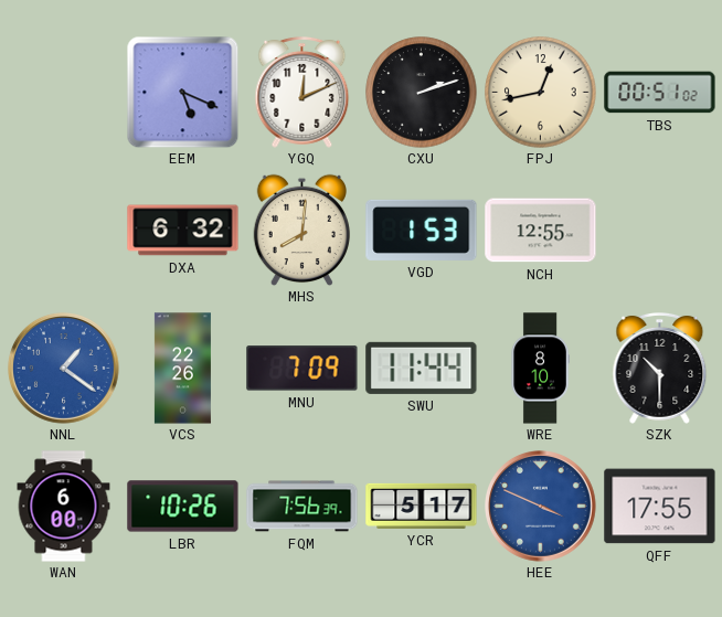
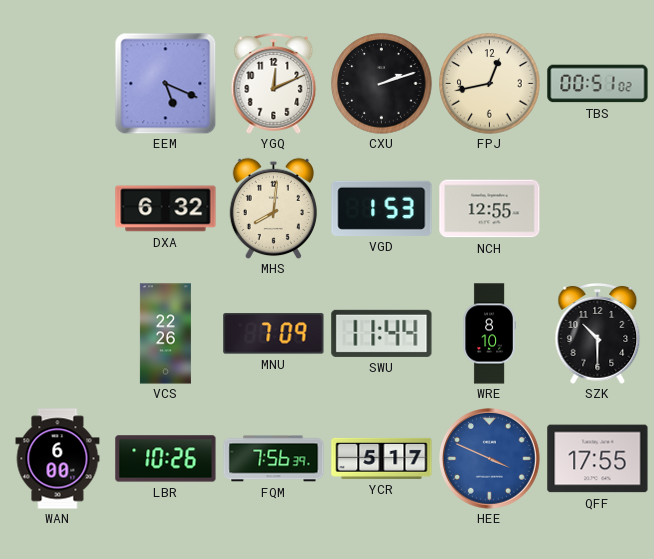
NNL: 1:21 -> none (64, 369)
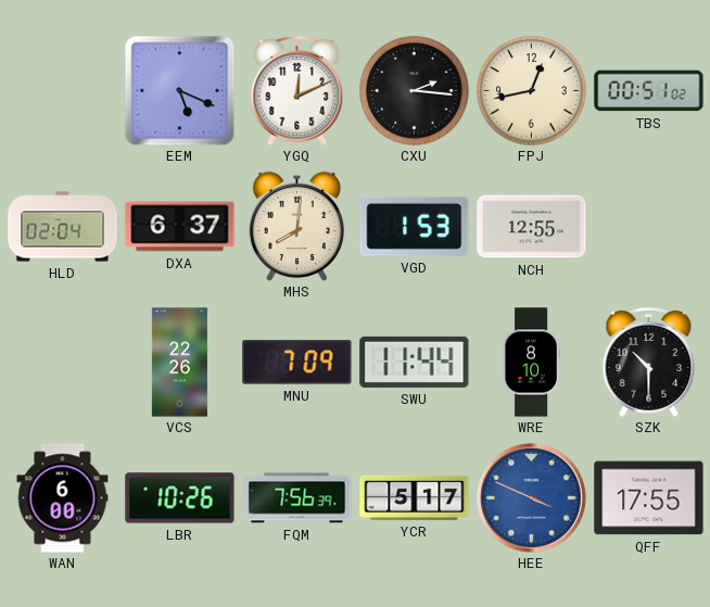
CXU: 2:12 -> 2:16 (415, 91)
HLD: none -> 02:04 (63, 227)
DXA: 6:32 -> 6:37 (180, 227)
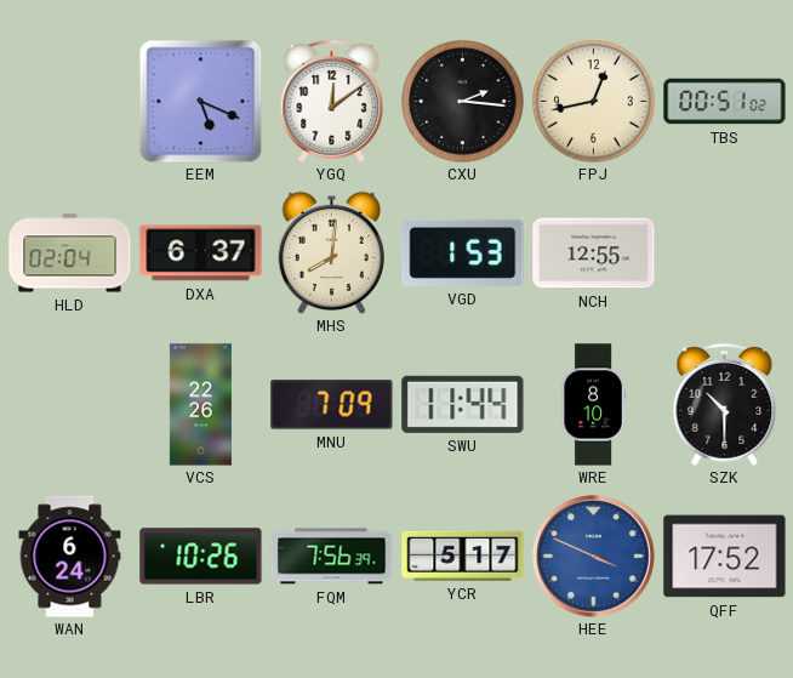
YGQ: 12:11 -> 12:09 (332, 102)
WAN: 6:00 -> 6:24 (70, 557)
QFF: 17:55 -> 17:52 (725, 557)
